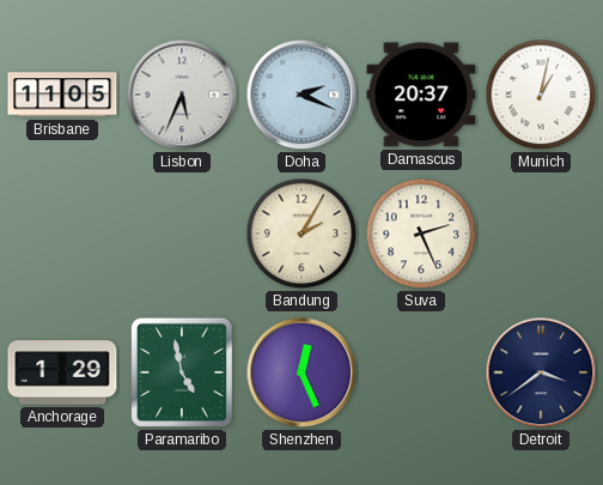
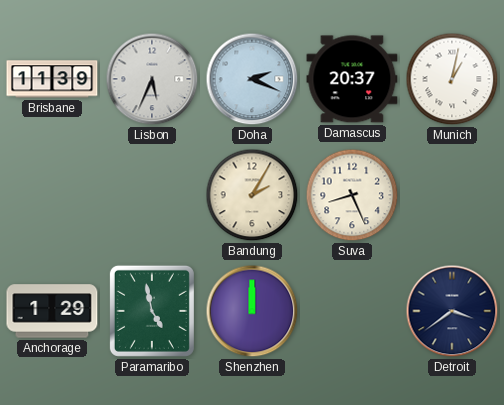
Brisbane: 11:05 -> 11:39 (52, 79)
Suva: 2:26 -> 8:26 (352, 195)
Shenzhen: 12:26 -> 12:00 (252, 311)
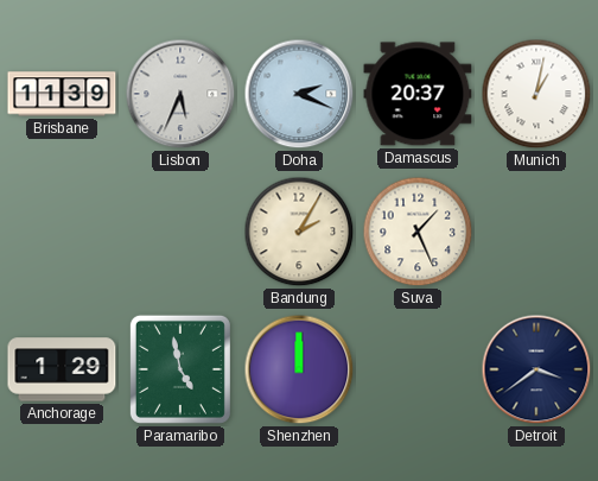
Suva: 8:26 -> 1:26 (418, 232)
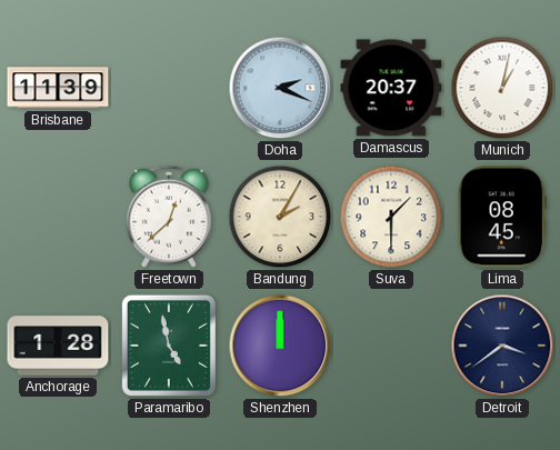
Lisbon: 5:34 -> none (180, 94)
Freetown: none -> 12:38 (169, 217)
Suva: 1:26 -> 1:30 (391, 217)
Lima: none -> 08:45 (502, 217)
Anchorage: 1:29 -> 1:28 (58, 346)
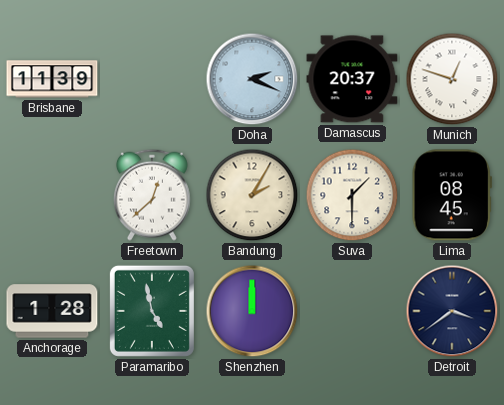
Munich: 1:02 -> 12:48 (452, 79)
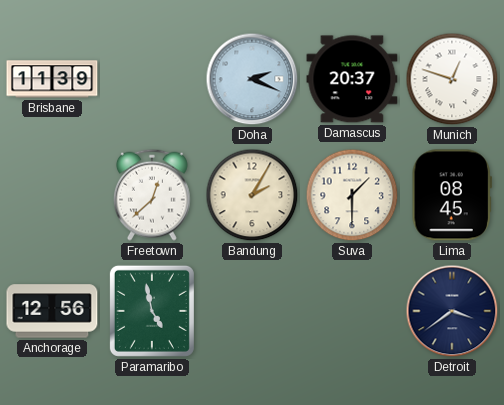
Anchorage: 1:28 -> 12:56 (52, 311)
Shenzhen: 12:00 -> none (252, 311)
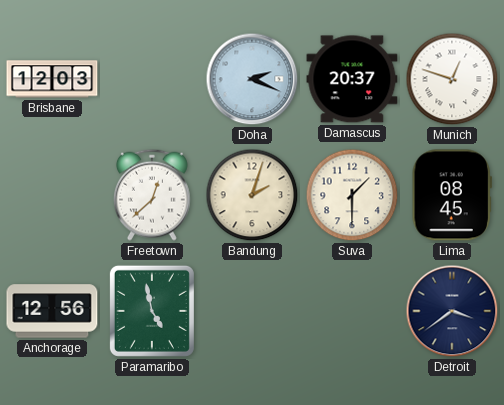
Brisbane: 11:39 -> 12:03 (52, 79)
Bandung: 2:05 -> 2:03 (252, 195)
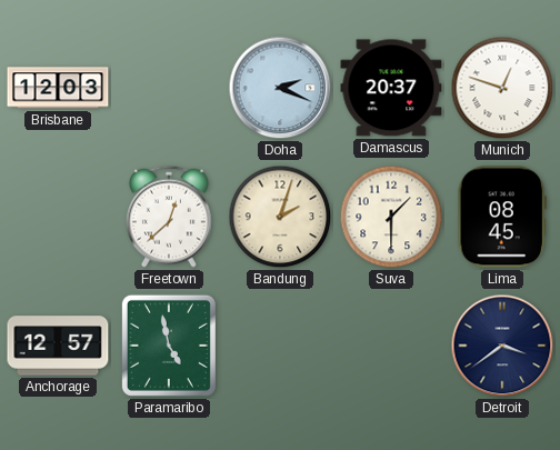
Anchorage: 12:56 -> 12:57 (58, 346)
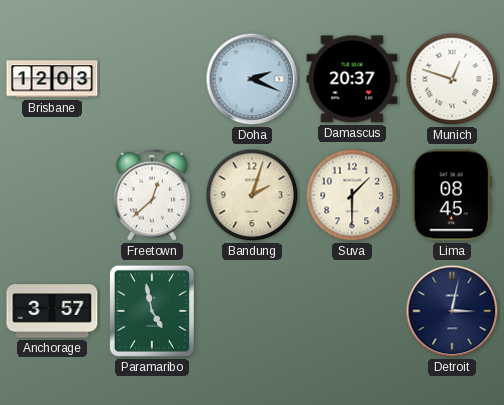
Anchorage: 12:57 -> 3:57 (52, 311)
Detroit: 3:39 -> 3:02 (452, 311)
